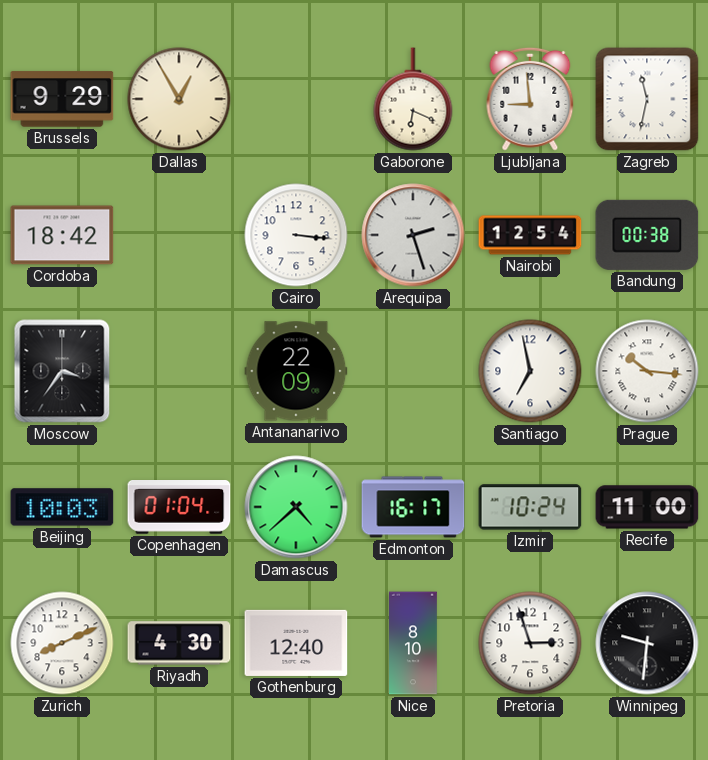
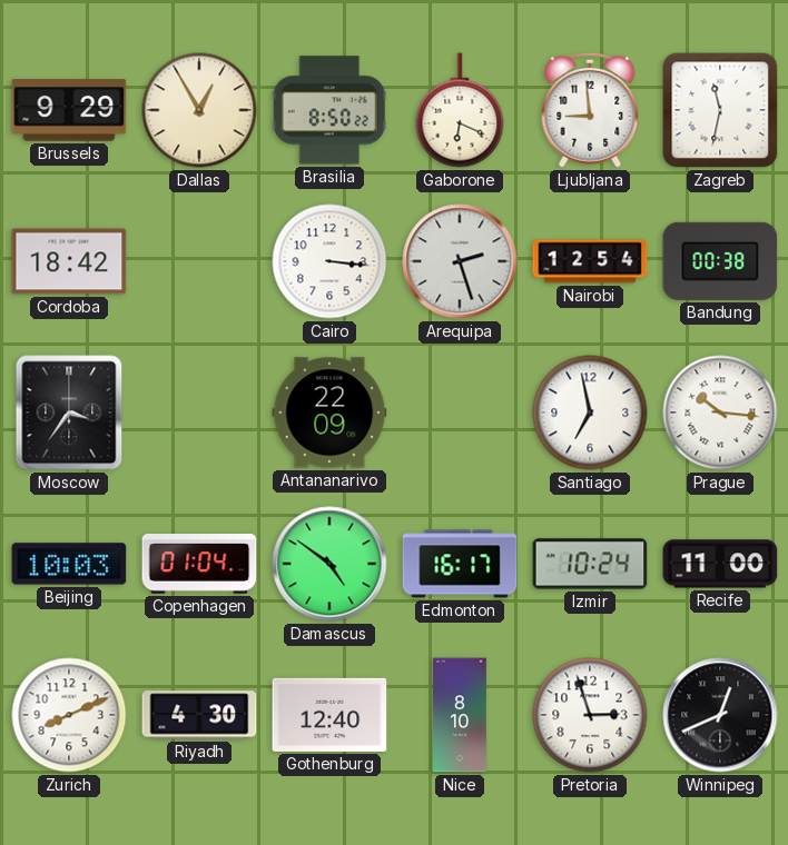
Brasilia: none -> 8:50 (329, 110)
Damascus: 4:38 -> 4:51 (329, 564)
Winnipeg: 9:31 -> 12:41 (720, 715)
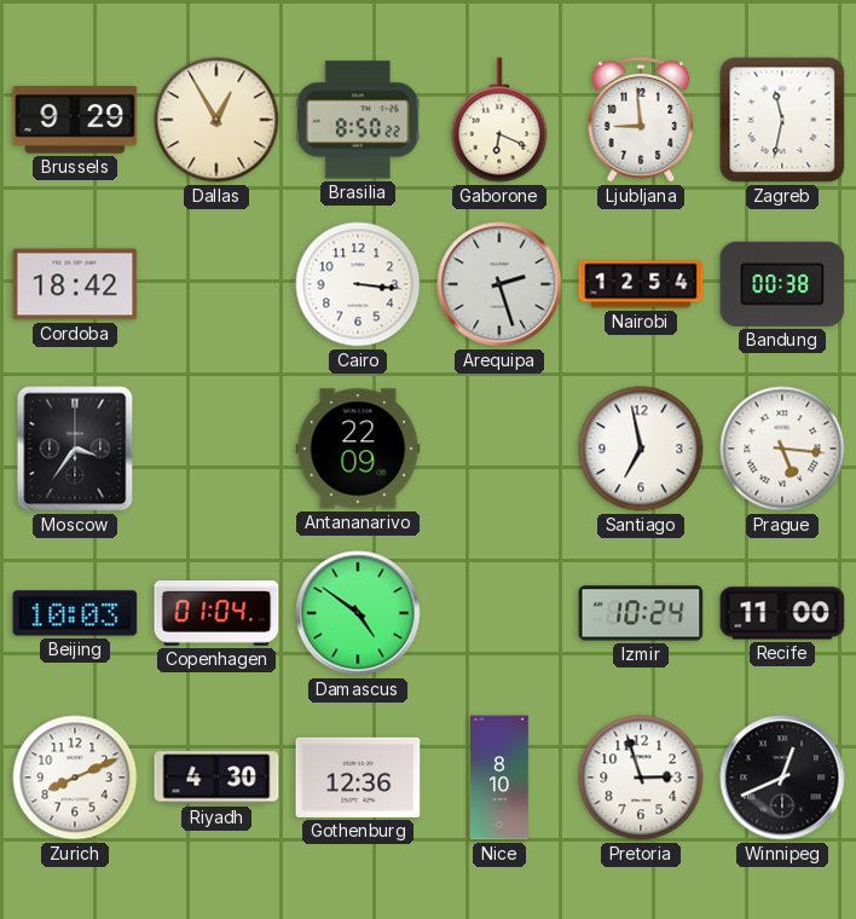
Prague: 10:16 -> 5:16 (782, 449)
Edmonton: 16:17 -> none (460, 564)
Gothenburg: 12:40 -> 12:36 (358, 778)
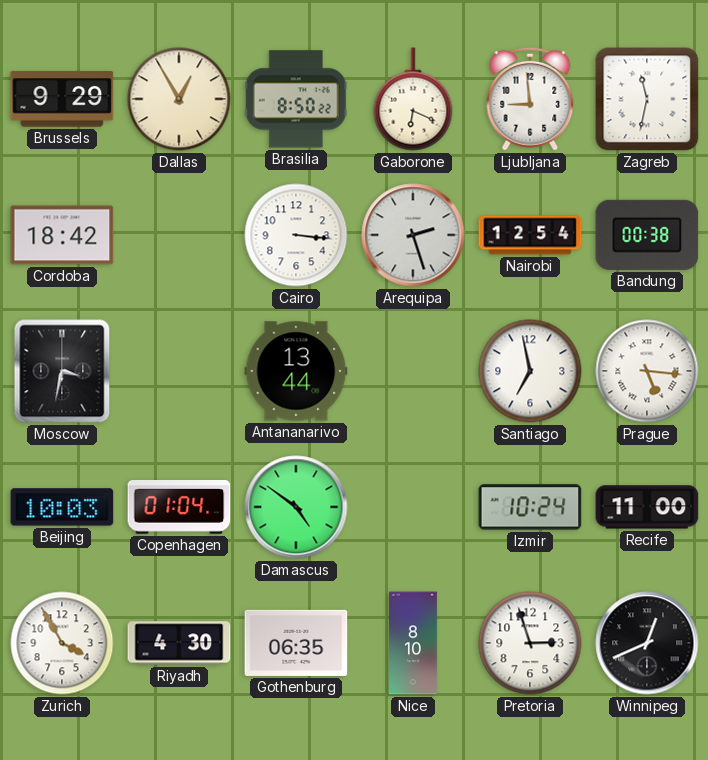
Moscow: 3:36 -> 3:32 (62, 371)
Antananarivo: 22:09 -> 13:44 (296, 371)
Zurich: 8:11 -> 3:55 (62, 643)
Gothenburg: 12:36 -> 06:35 (296, 643)
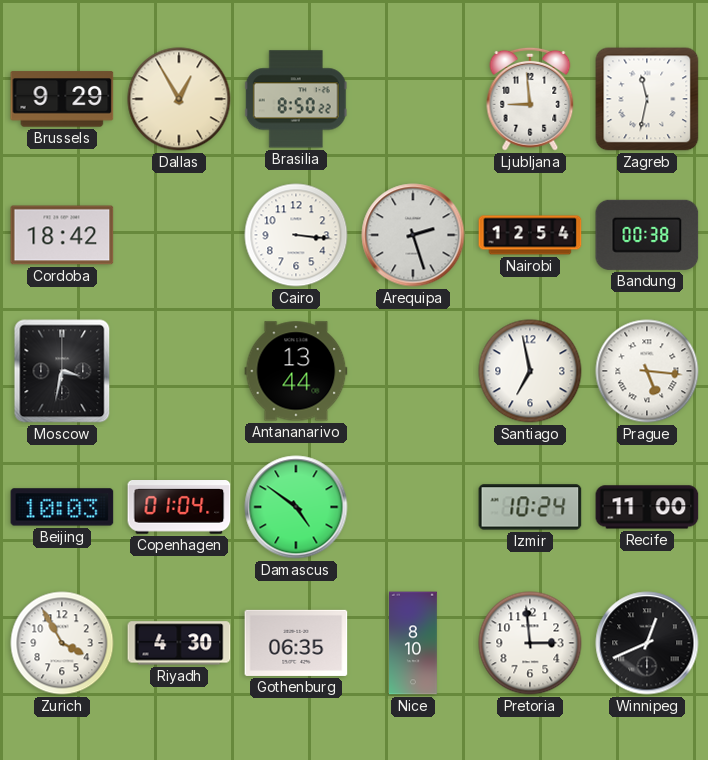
Gaborone: 6:19 -> none (413, 99)
Pretoria: 2:57 -> 2:59 (530, 643)
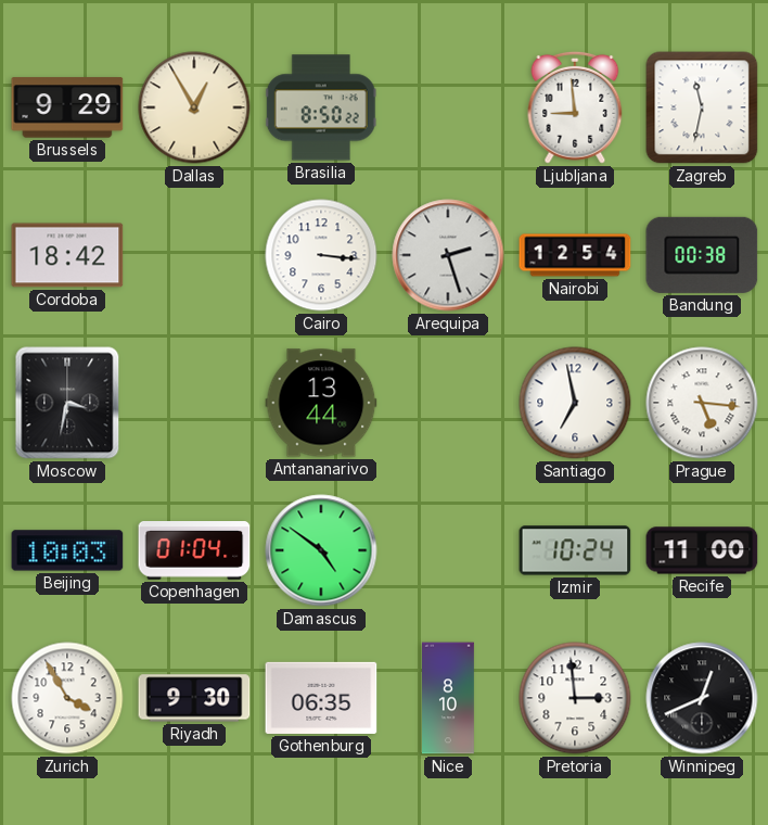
Riyadh: 4:30 -> 9:30 (194, 698)
